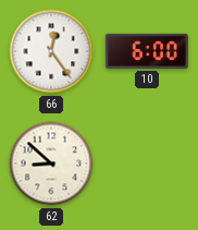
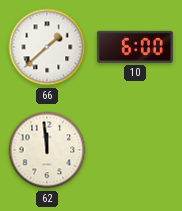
66: 12:24 -> 1:38 (47, 47)
62: 8:52 -> 11:59 (47, 150)
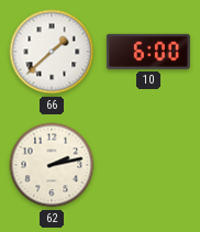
62: 11:59 -> 2:13 (52, 165)
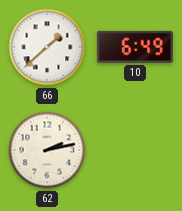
10: 6:00 -> 6:49 (135, 47)
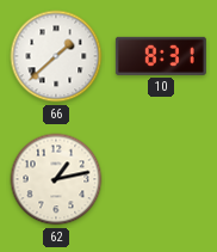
10: 6:49 -> 8:31 (161, 56)
62: 2:13 -> 1:13 (56, 179)
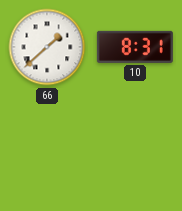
62: 1:13 -> none (56, 179)
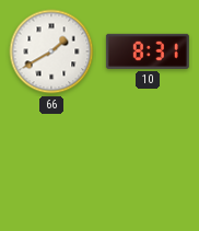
66: 1:38 -> 1:40 (51, 51)
